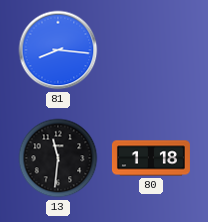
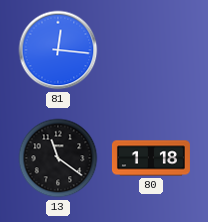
81: 8:16 -> 12:16 (58, 50)
13: 11:31 -> 11:21 (58, 158)
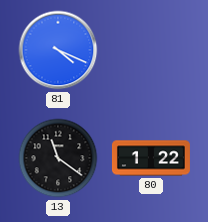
81: 12:16 -> 4:19 (58, 50)
80: 1:18 -> 1:22 (151, 158)
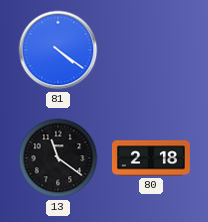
81: 4:19 -> 4:21 (58, 50)
80: 1:22 -> 2:18 (151, 158)
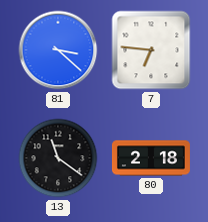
81: 4:21 -> 3:22 (58, 50)
7: none -> 6:46 (151, 50)
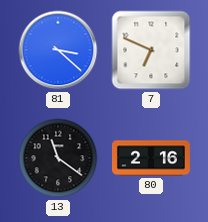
7: 6:46 -> 6:49 (151, 50)
80: 2:18 -> 2:16 (151, 158)
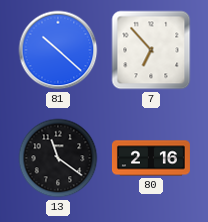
81: 3:22 -> 10:22 (58, 50)
7: 6:49 -> 6:53 (151, 50)
